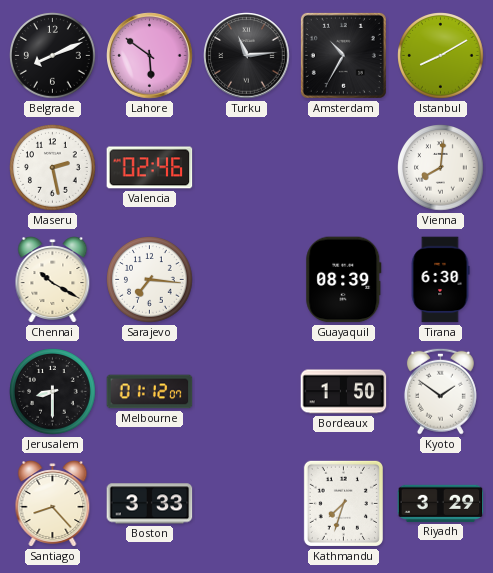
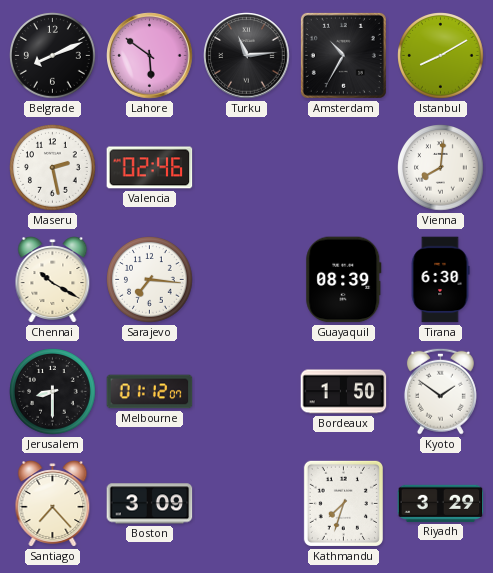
Santiago: 8:23 -> 7:23 (53, 504)
Boston: 3:33 -> 3:09 (150, 504)
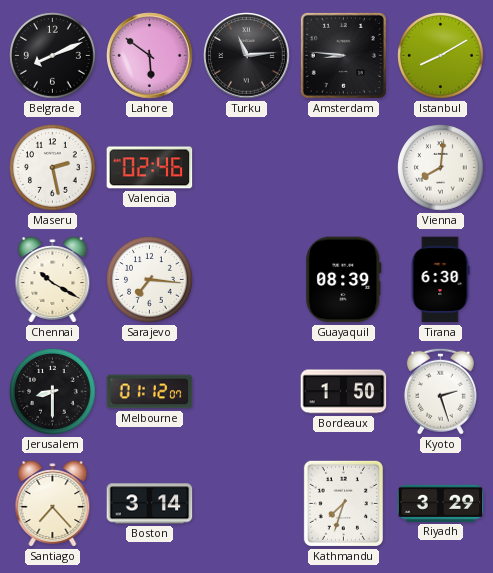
Amsterdam: 10:35 -> 8:46 (343, 55)
Kyoto: 1:51 -> 2:27 (440, 391)
Boston: 3:09 -> 3:14 (150, 504)
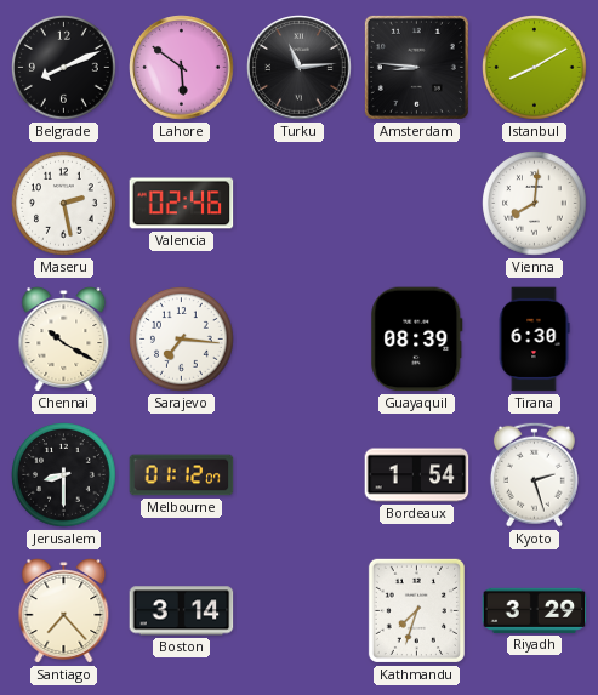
Bordeaux: 1:50 -> 1:54 (417, 475)
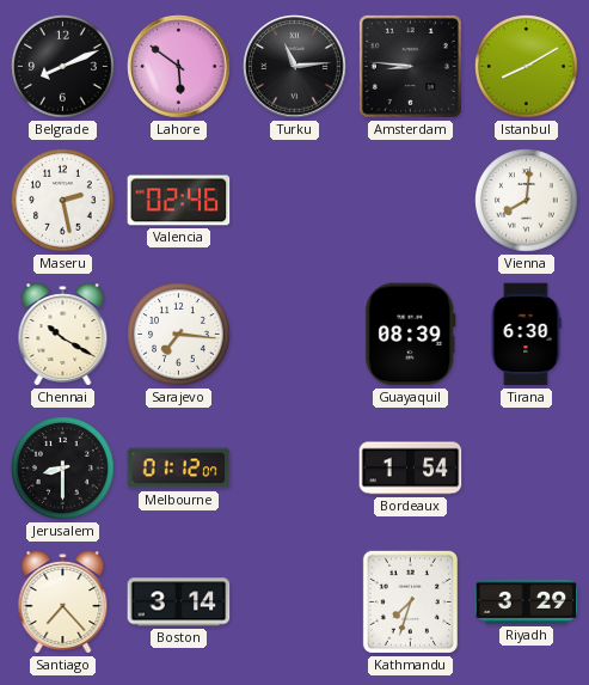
Kyoto: 2:27 -> none (534, 474)
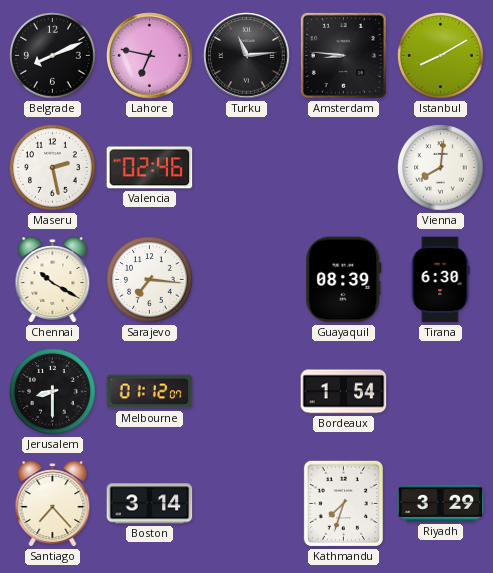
Lahore: 5:51 -> 6:47 (150, 56)
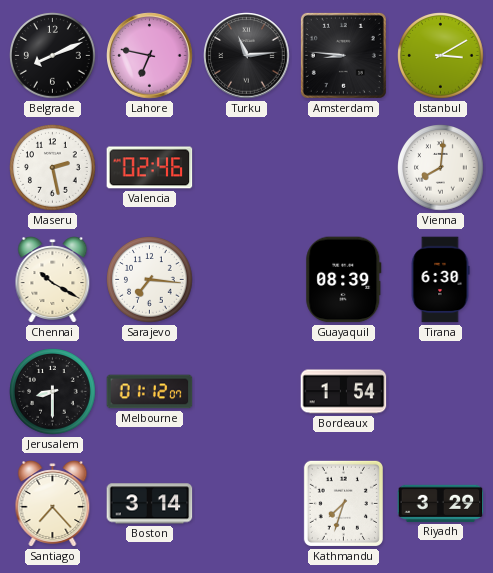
Istanbul: 8:10 -> 3:10 (441, 56)
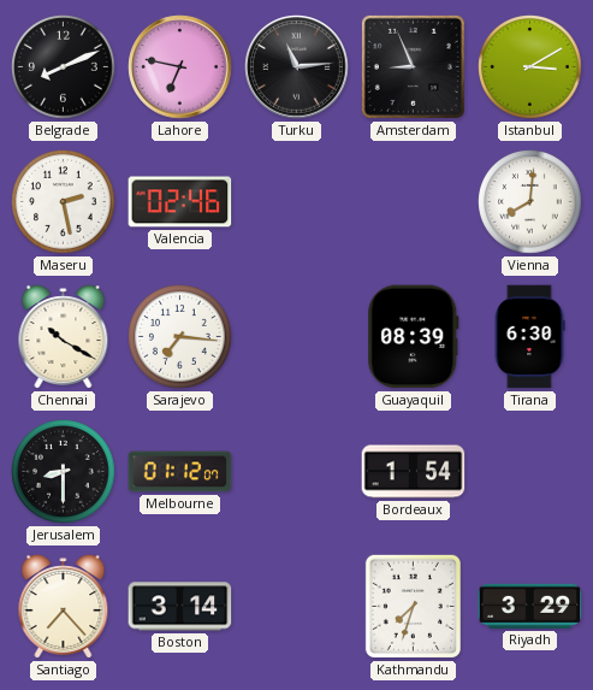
Amsterdam: 8:46 -> 8:56 (413, 66)
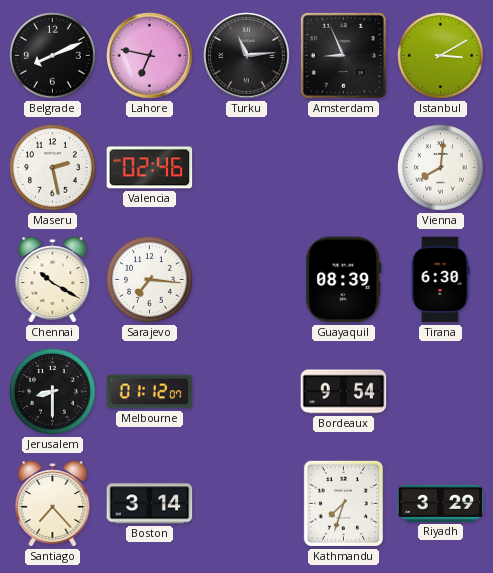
Bordeaux: 1:54 -> 9:54 (344, 392)
